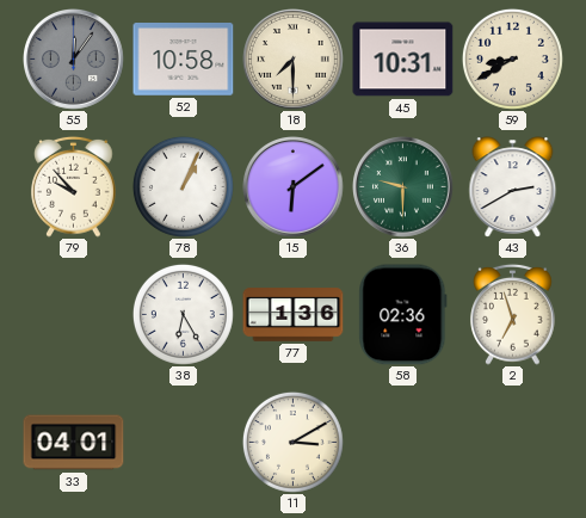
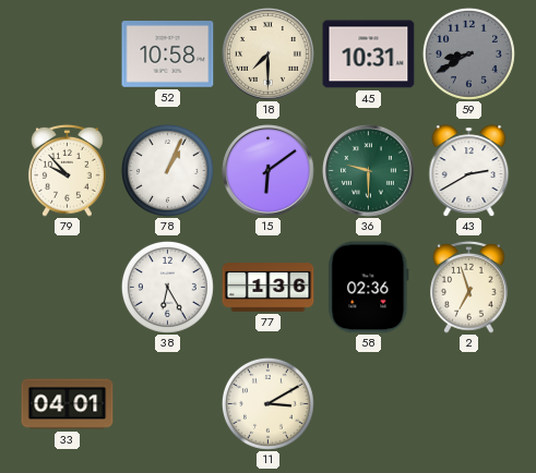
55: 12:06 -> none (74, 60)
59 dial: cream -> grey (468, 53)
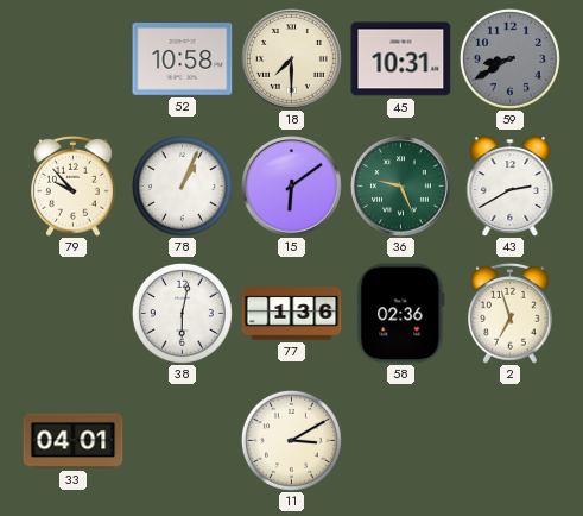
36: 9:30 -> 9:26 (401, 187)
38: 6:25 -> 6:02 (182, 313)
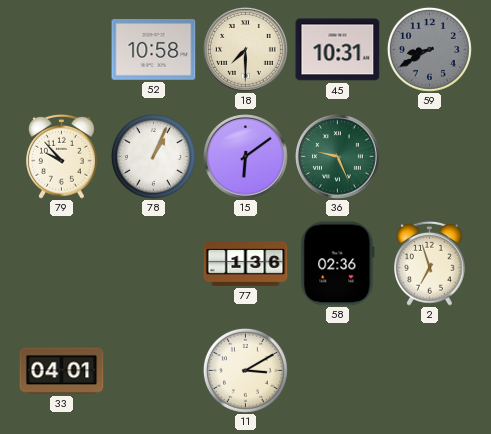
43: 2:40 -> none (511, 187)
38: 6:02 -> none (182, 313)
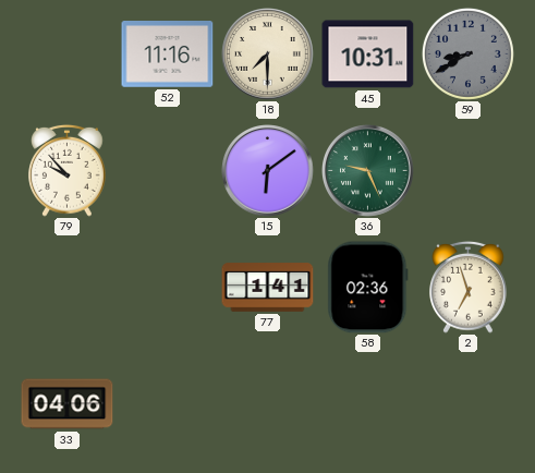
52: 10:58 -> 11:16 (168, 54)
78: 1:04 -> none (153, 156)
77: 1:36 -> 1:41 (268, 288)
33: 04:01 -> 04:06 (68, 404)
11: 3:10 -> none (245, 370)
